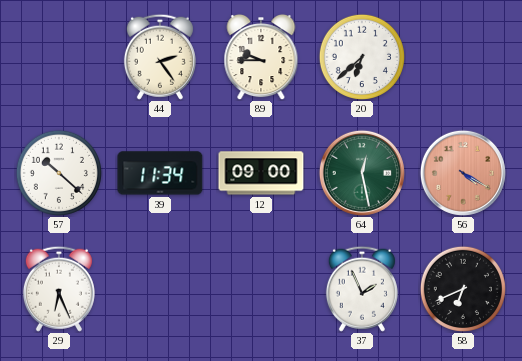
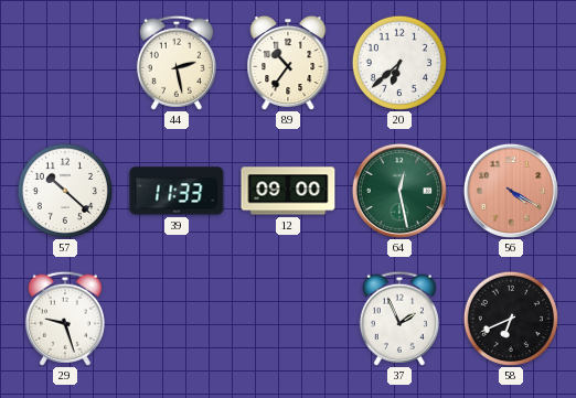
44: 2:24 -> 2:28 (177, 63)
89: 9:45 -> 10:36 (288, 63)
39: 11:34 -> 11:33 (177, 191)
29: 6:26 -> 9:27 (65, 319)
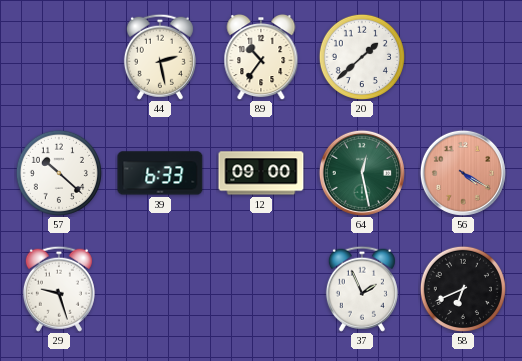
20: 6:38 -> 1:38 (362, 57)
39: 11:33 -> 6:33 (160, 173)
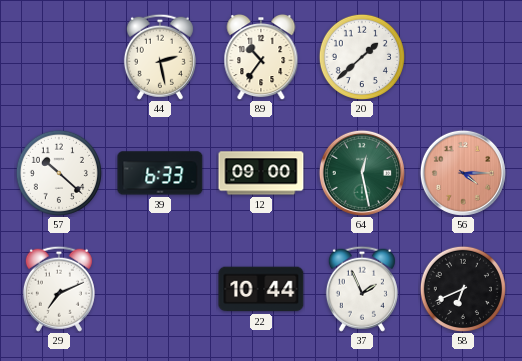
56: 4:20 -> 4:15 (463, 173)
29: 9:27 -> 7:11 (59, 289)
22: none -> 10:44 (261, 289)
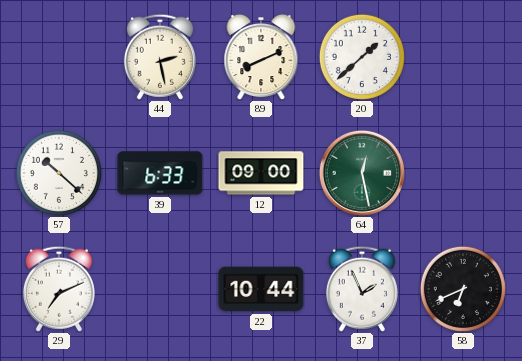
89: 10:36 -> 8:11 (261, 57)
56: 4:15 -> none (463, 173)
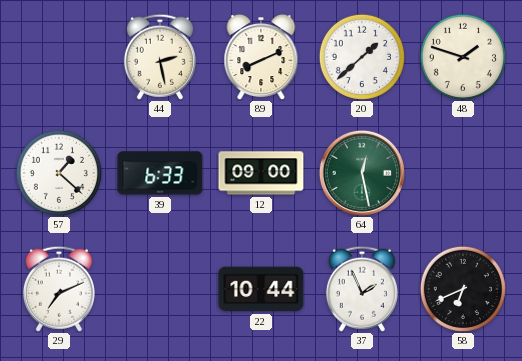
48: none -> 1:48 (463, 57)
57: 10:22 -> 1:22 (59, 173)
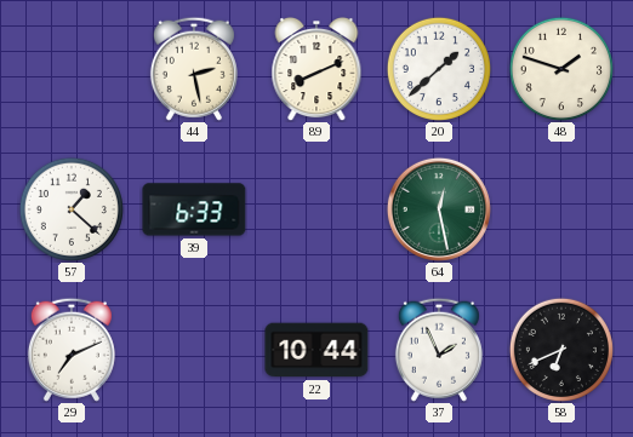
12: 09:00 -> none (261, 173)
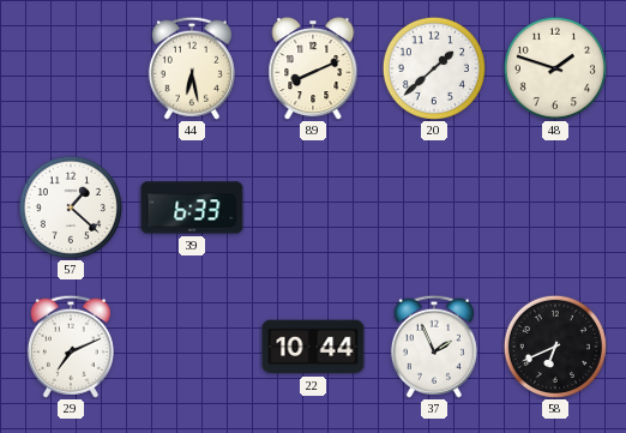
44: 2:28 -> 6:28 (192, 68)
64: 12:28 -> none (439, 209)
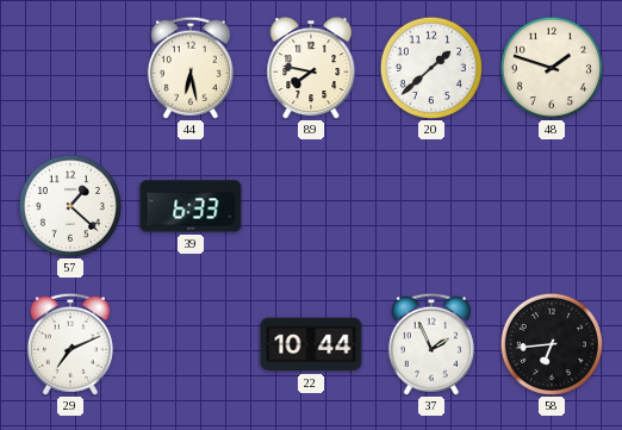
89: 8:11 -> 7:47 (311, 68)
58: 6:41 -> 6:44 (552, 344)
